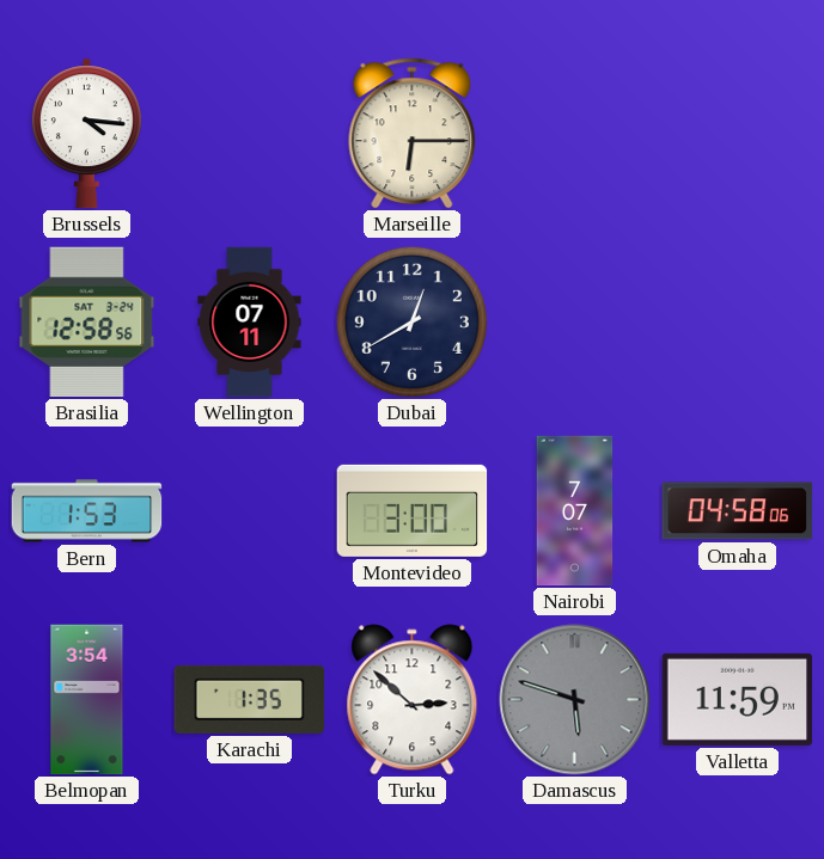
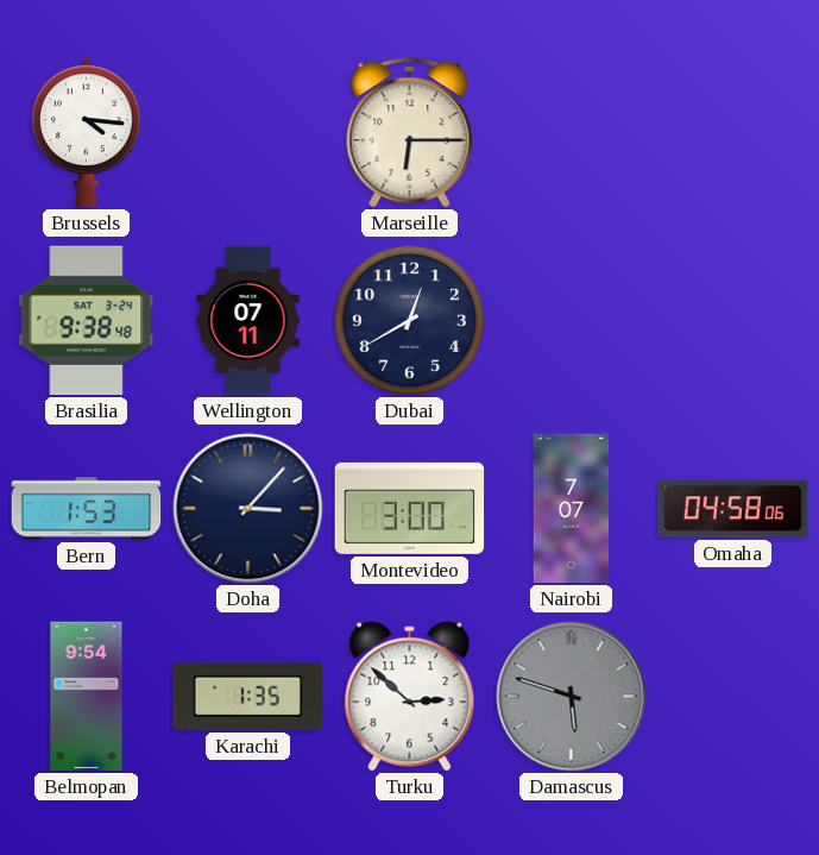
Brasilia: 12:58 -> 9:38 (87, 321)
Doha: none -> 3:07 (248, 509)
Belmopan: 3:54 -> 9:54 (87, 697)
Valletta: 11:59 -> none (738, 699)
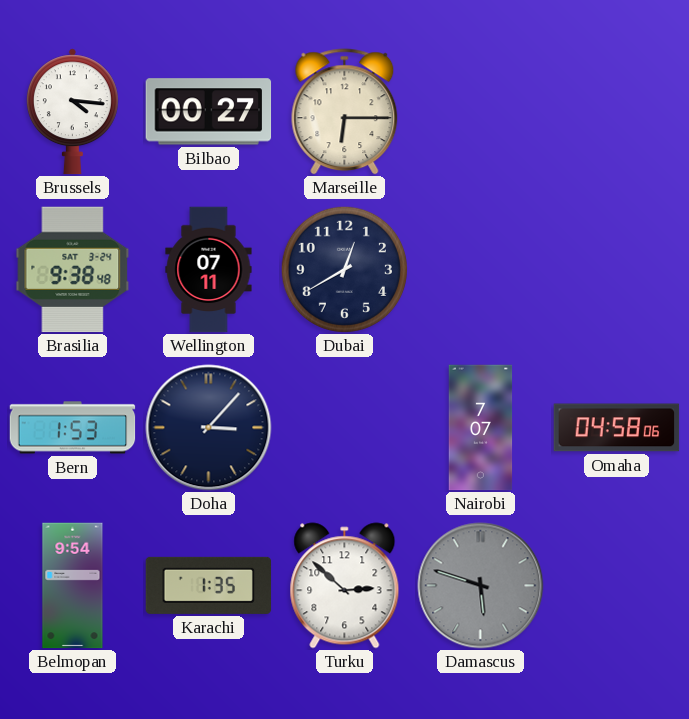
Bilbao: none -> 00:27 (209, 112)
Montevideo: 3:00 -> none (410, 508)
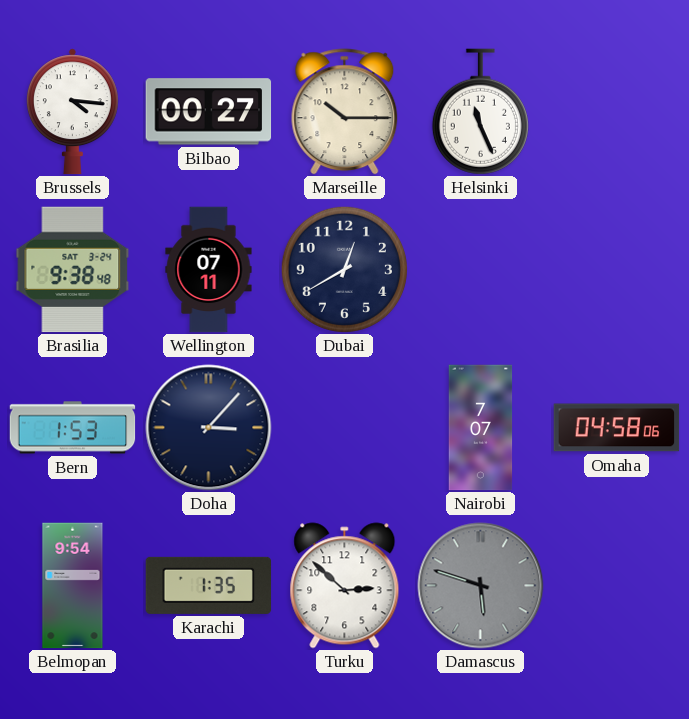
Marseille: 6:15 -> 10:15 (345, 112)
Helsinki: none -> 11:26 (480, 112)
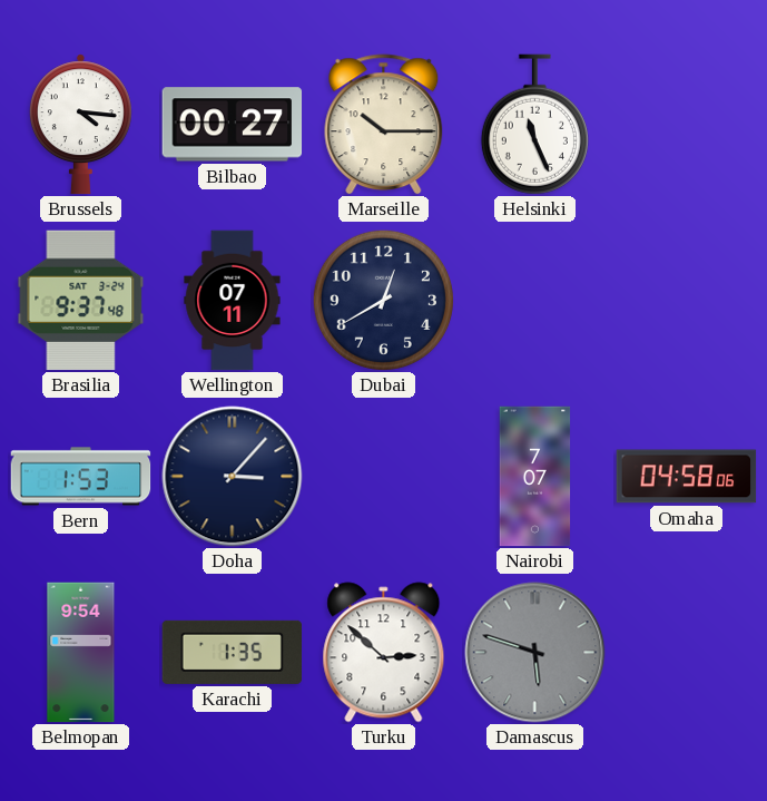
Brasilia: 9:38 -> 9:37 (81, 301)
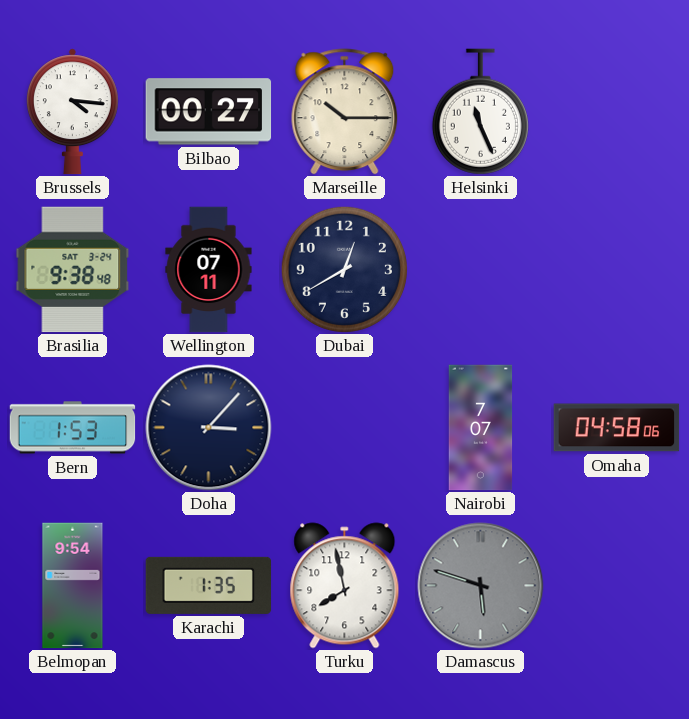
Brasilia: 9:37 -> 9:38 (73, 270)
Turku: 2:52 -> 7:58 (345, 586)
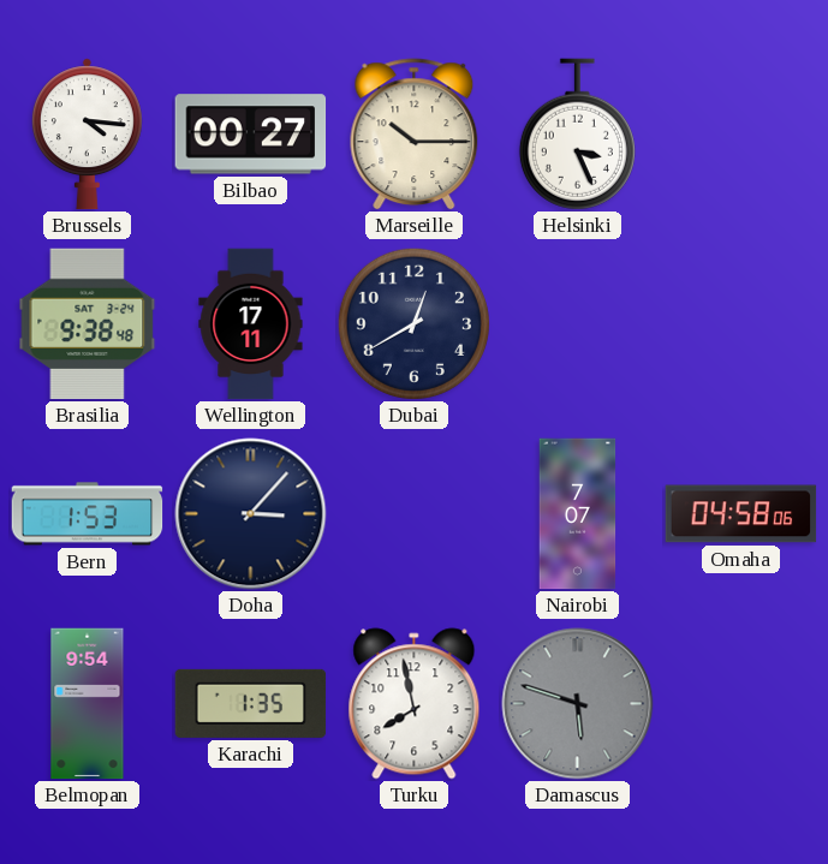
Helsinki: 11:26 -> 3:26 (577, 135)
Wellington: 07:11 -> 17:11 (251, 324)
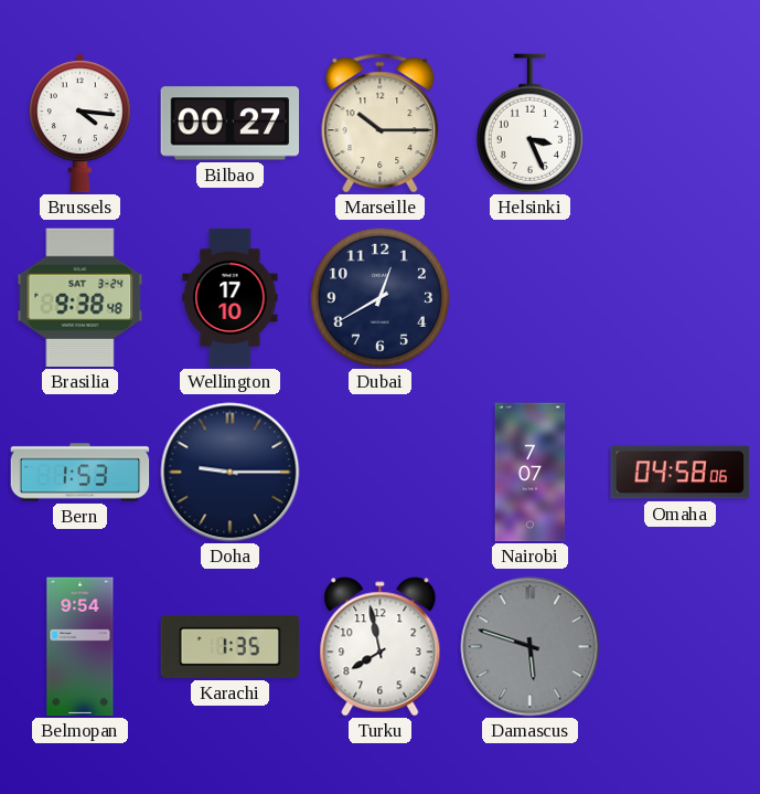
Wellington: 17:11 -> 17:10 (231, 298)
Doha: 3:07 -> 9:15 (231, 473)
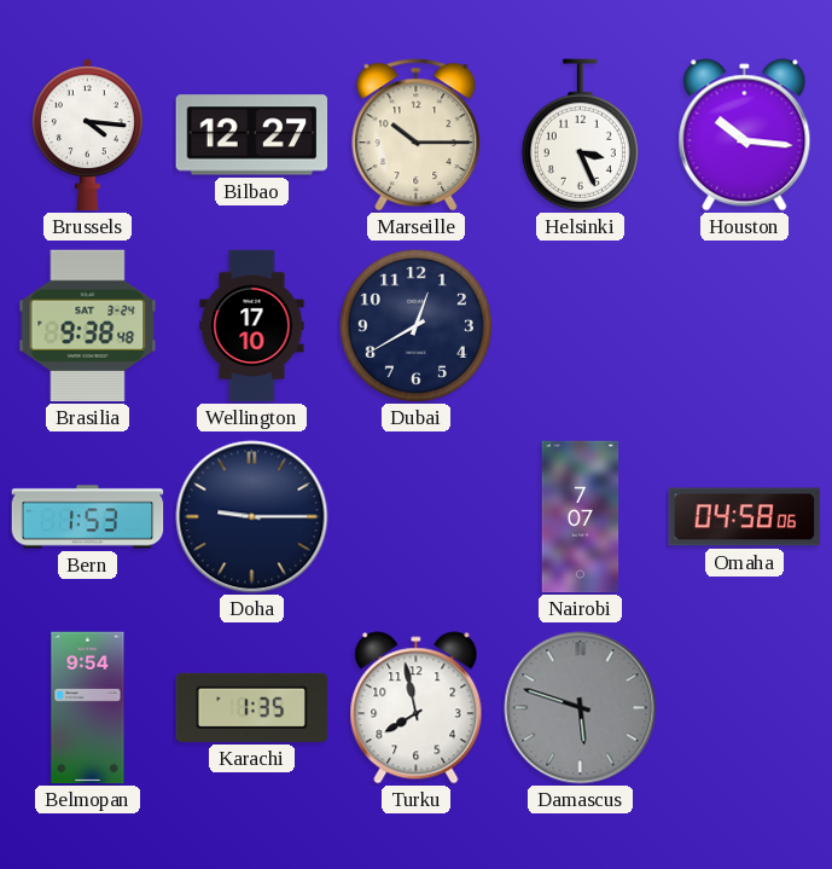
Bilbao: 00:27 -> 12:27 (252, 135)
Houston: none -> 10:16 (745, 135)
